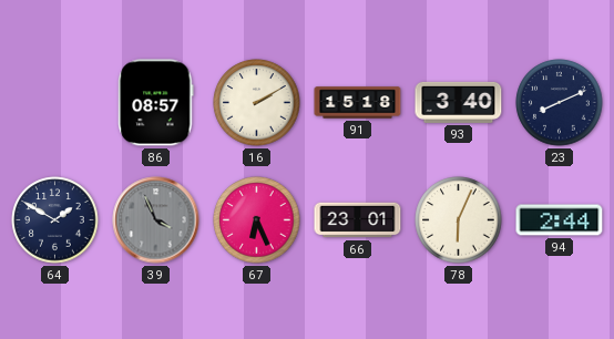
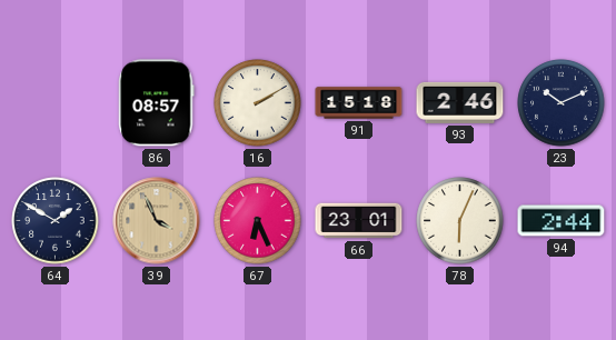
93: 3:40 -> 2:46 (460, 102)
23: 8:11 -> 10:11 (562, 103)
39 dial: grey -> champagne (157, 221)
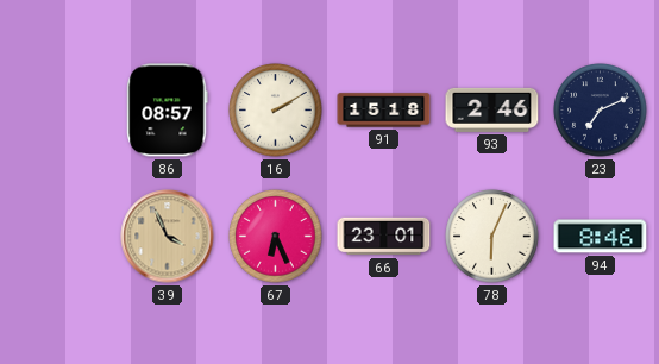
23: 10:11 -> 7:11 (601, 111)
64: 1:50 -> none (56, 221)
94: 2:44 -> 8:46 (601, 237)
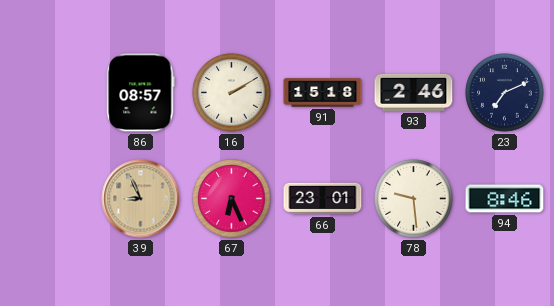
39: 3:56 -> 8:56 (141, 199)
78: 6:04 -> 9:29 (414, 199)
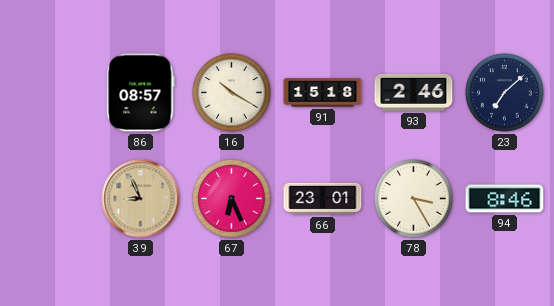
16: 2:10 -> 10:20 (232, 93)
23: 7:11 -> 7:08 (505, 93)
78: 9:29 -> 3:25 (414, 199)
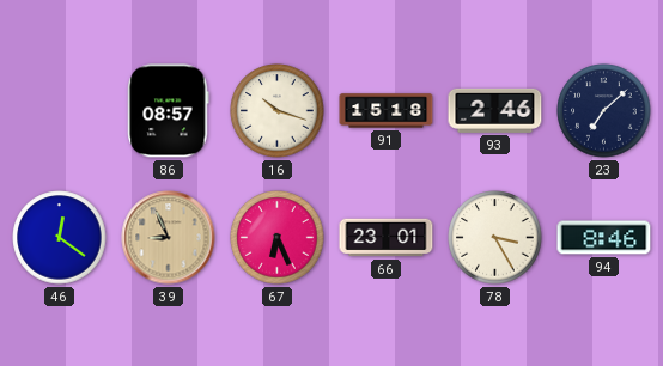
16: 10:20 -> 10:18 (278, 111)
46: none -> 12:21 (60, 238)
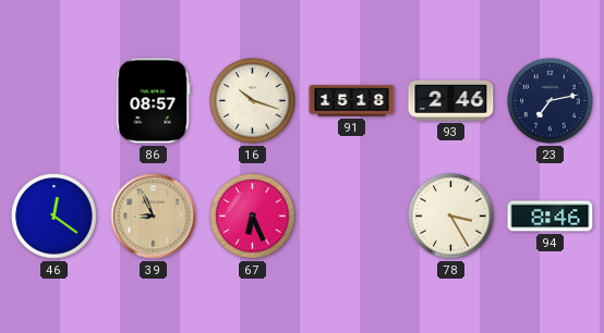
23: 7:08 -> 7:13 (551, 101)
66: 23:01 -> none (387, 238)
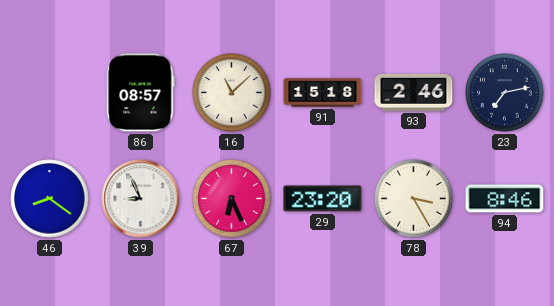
16: 10:18 -> 11:08 (232, 93)
46: 12:21 -> 8:21 (50, 199)
39 dial: champagne -> white (141, 199)
29: none -> 23:20 (323, 199)
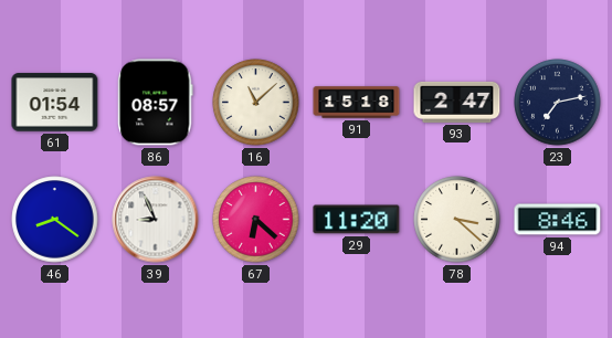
61: none -> 01:54 (55, 103)
93: 2:46 -> 2:47 (457, 102)
67: 6:26 -> 6:22 (256, 220)
29: 23:20 -> 11:20 (357, 220)
78: 3:25 -> 3:22 (457, 220)
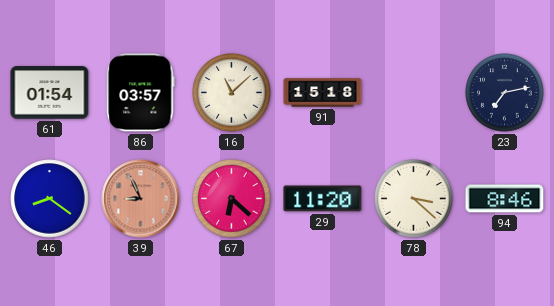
86: 08:57 -> 03:57 (141, 93)
93: 2:47 -> none (457, 102)
39 dial: white -> salmon (141, 199)
